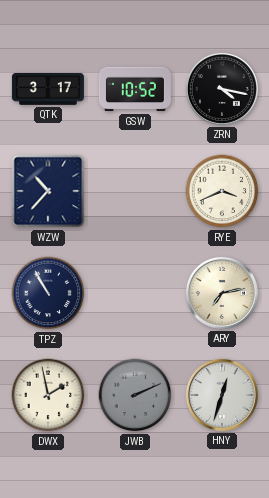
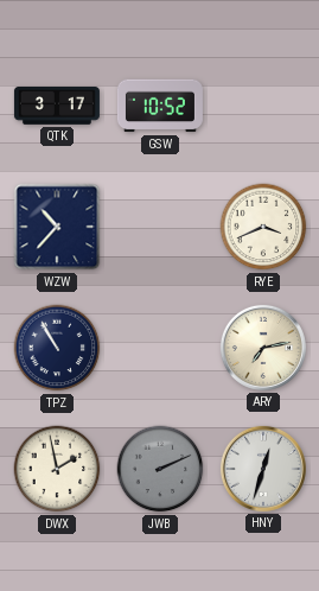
ZRN: 4:17 -> none (222, 89)
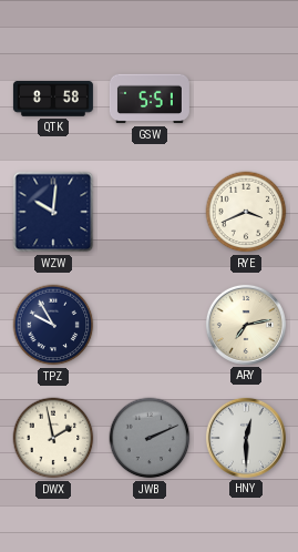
QTK: 3:17 -> 8:58 (53, 100)
GSW: 10:52 -> 5:51 (150, 99)
WZW: 10:37 -> 10:01 (53, 212)
TPZ: 10:55 -> 9:55 (53, 325)
HNY: 12:33 -> 12:30 (246, 438)
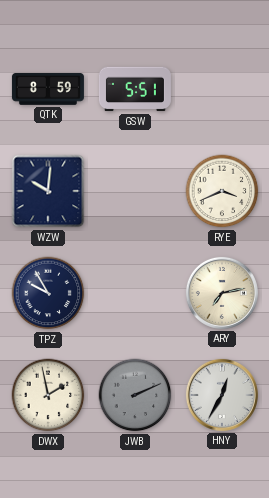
QTK: 8:58 -> 8:59 (48, 90)
HNY: 12:30 -> 12:35 (222, 395)
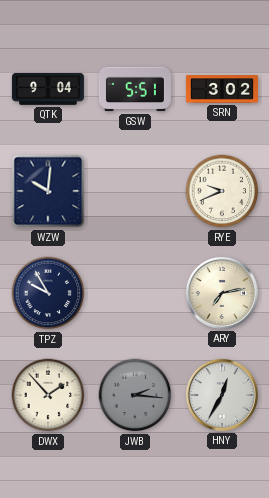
QTK: 8:59 -> 9:04 (48, 90)
SRN: none -> 3:02 (222, 89)
RYE: 3:41 -> 9:41 (222, 191)
DWX: 1:58 -> 1:53 (48, 395)
JWB: 2:11 -> 2:16 (135, 395)
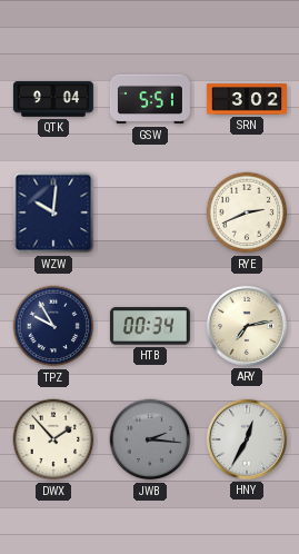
RYE: 9:41 -> 2:41 (247, 212)
HTB: none -> 00:34 (150, 326)
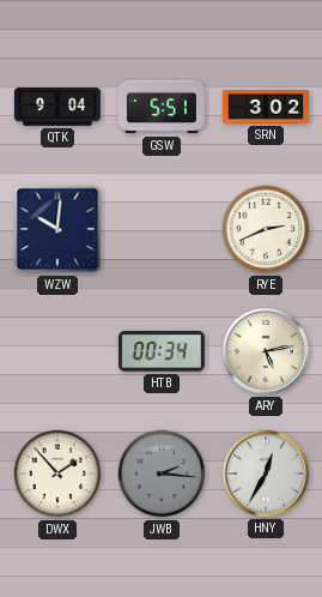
TPZ: 9:55 -> none (53, 326)
ARY: 7:13 -> 5:13 (266, 351)
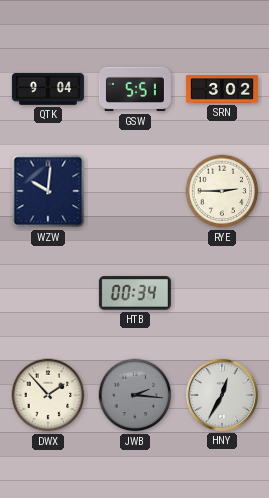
RYE: 2:41 -> 2:45 (222, 191)
ARY: 5:13 -> none (266, 351)
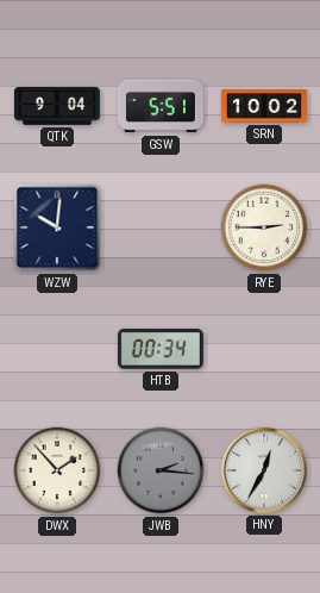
SRN: 3:02 -> 10:02 (264, 106)
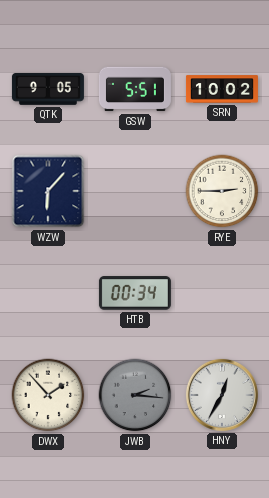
QTK: 9:04 -> 9:05 (48, 90)
WZW: 10:01 -> 6:07 (48, 191)
